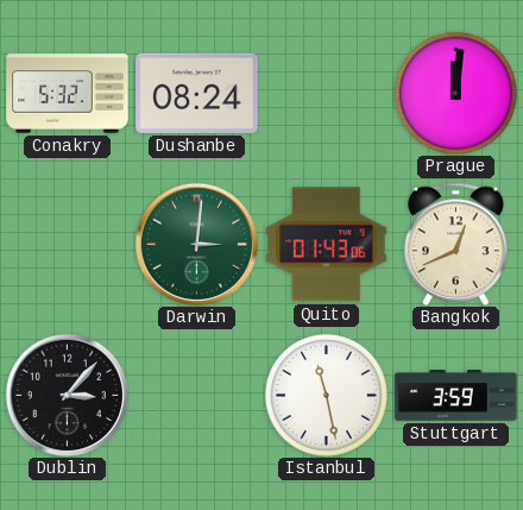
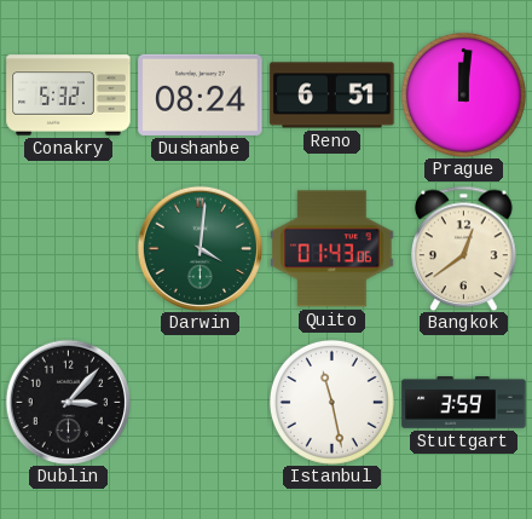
Reno: none -> 6:51 (332, 96)
Darwin: 3:01 -> 4:01 (199, 248)
Bangkok: 12:41 -> 12:39 (464, 248)
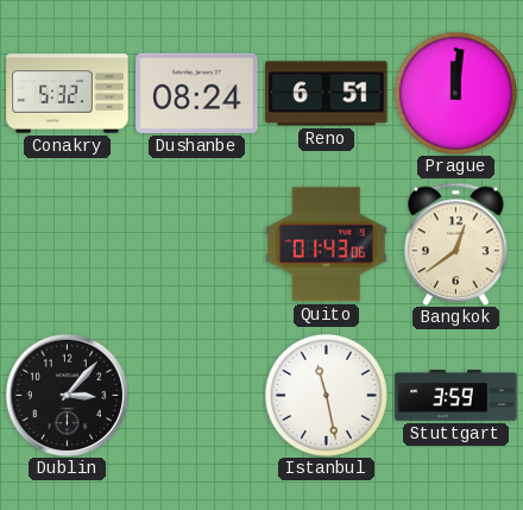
Darwin: 4:01 -> none (199, 248)
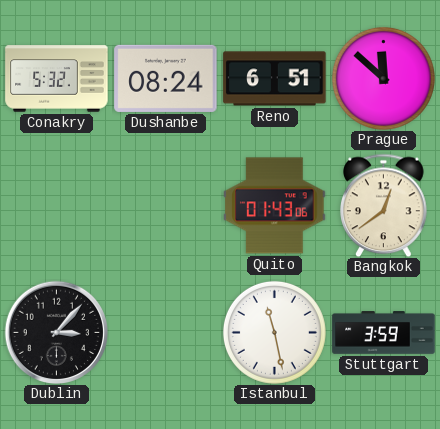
Prague: 12:01 -> 11:52 (383, 78)
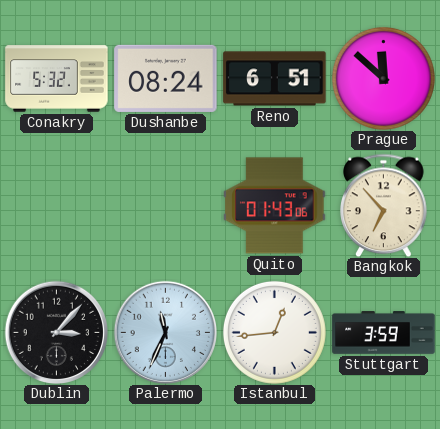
Bangkok: 12:39 -> 6:53 (384, 205)
Palermo: none -> 11:34 (165, 332)
Istanbul: 11:28 -> 12:44 (274, 332)
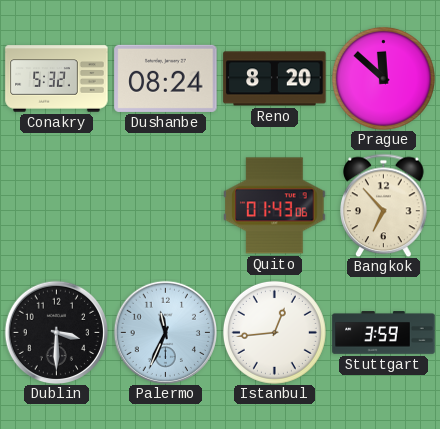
Reno: 6:51 -> 8:20 (275, 79)
Dublin: 3:07 -> 3:30 (56, 332)
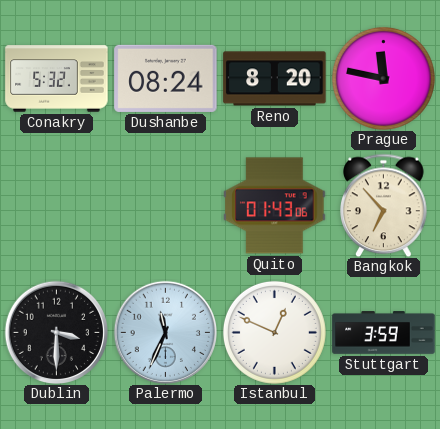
Prague: 11:52 -> 11:47 (383, 78)
Istanbul: 12:44 -> 12:49 (274, 332)
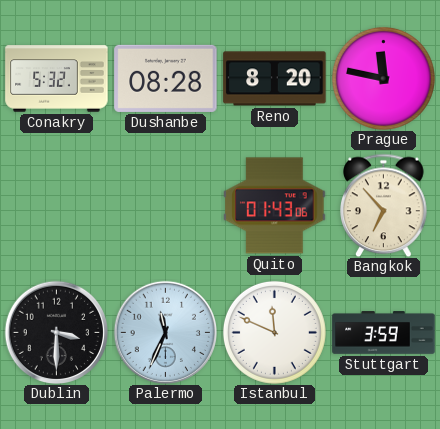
Dushanbe: 08:24 -> 08:28 (166, 78)
Istanbul: 12:49 -> 11:49 (274, 332)
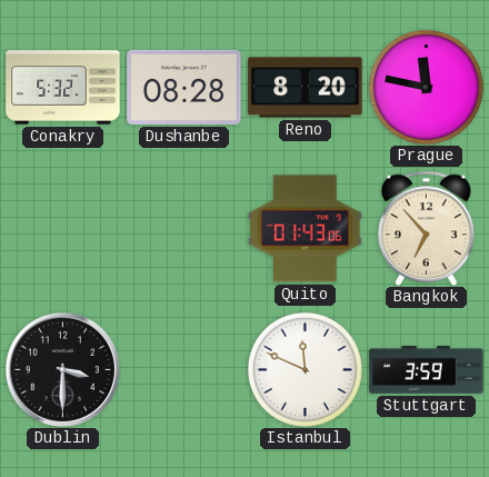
Palermo: 11:34 -> none (165, 332)
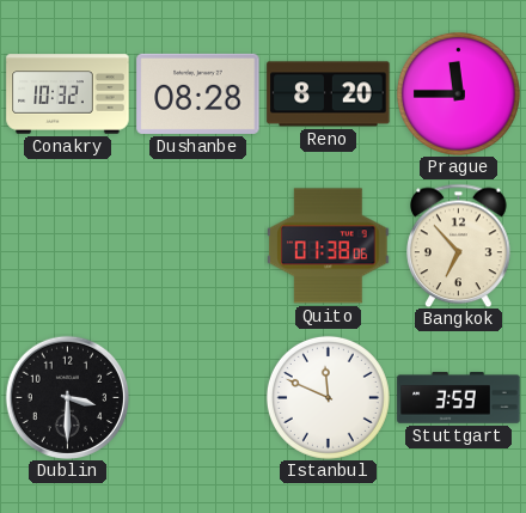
Conakry: 5:32 -> 10:32 (68, 94)
Prague: 11:47 -> 11:45 (458, 93)
Quito: 01:43 -> 01:38 (329, 246)
